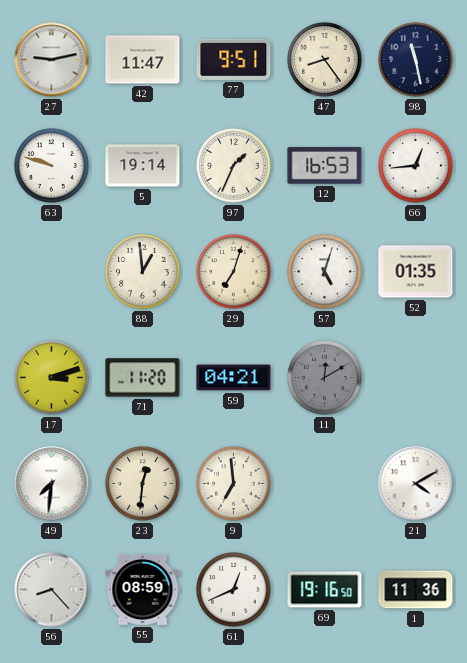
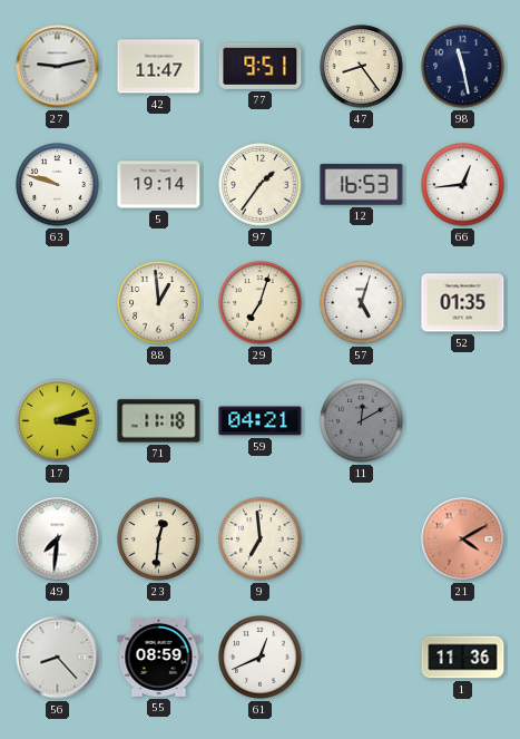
97: 1:34 -> 1:36 (261, 185)
71: 11:20 -> 11:18 (159, 421)
21 dial: white -> salmon (463, 539)
69: 19:16 -> none (325, 590)
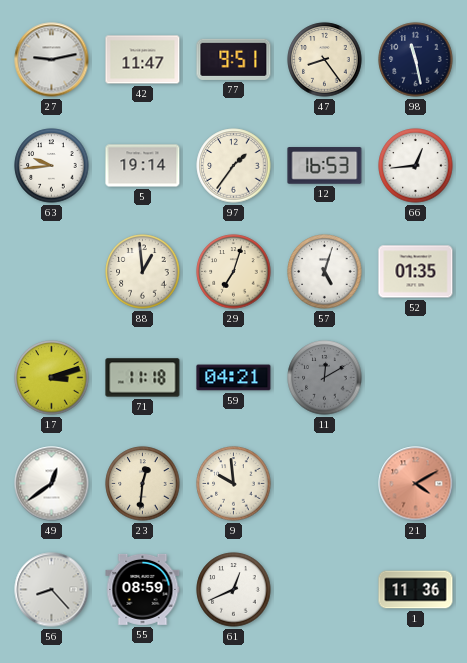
63: 9:48 -> 9:44 (52, 166)
49: 7:31 -> 12:39 (52, 484)
9: 6:59 -> 9:59 (234, 484)
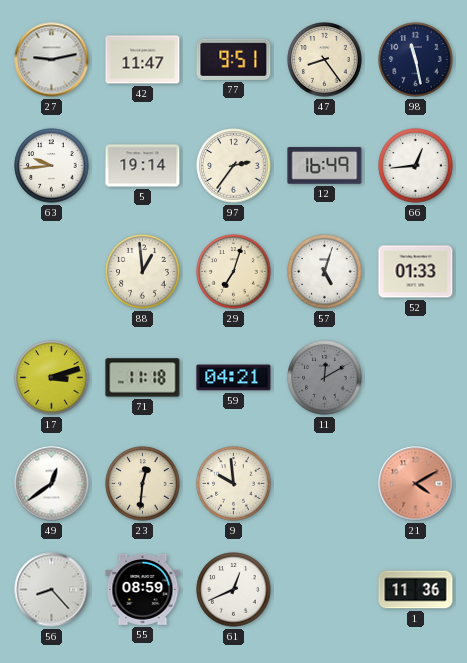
97: 1:36 -> 2:36 (234, 166)
12: 16:53 -> 16:49 (325, 166)
52: 01:35 -> 01:33 (416, 272)
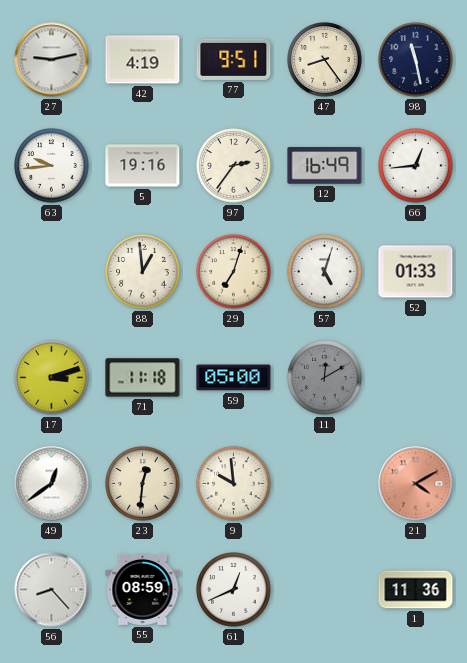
42: 11:47 -> 4:19 (143, 60)
5: 19:14 -> 19:16 (143, 166)
59: 04:21 -> 05:00 (234, 378)
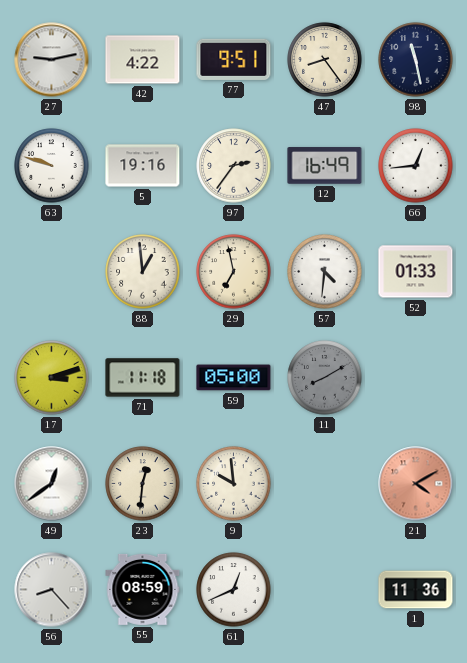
42: 4:19 -> 4:22 (143, 60)
63: 9:44 -> 9:48 (52, 166)
29: 7:03 -> 6:58 (234, 272)
57: 5:03 -> 4:31 (325, 272)
11: 12:10 -> 8:10 (325, 378)
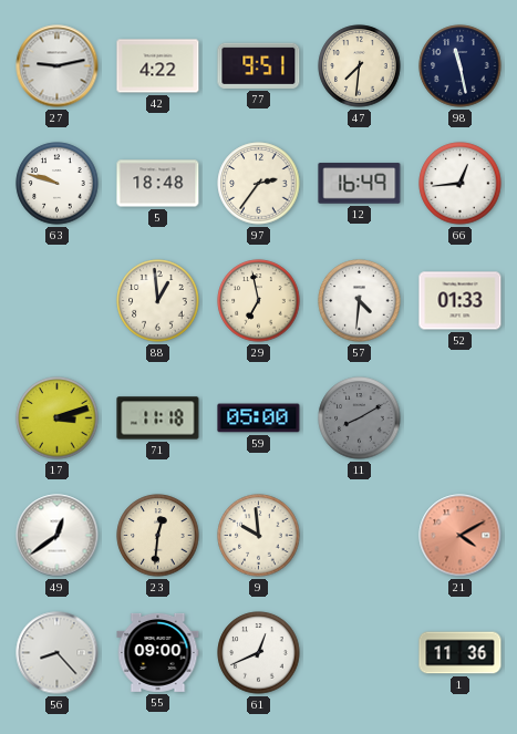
47: 8:24 -> 7:31 (360, 66)
5: 19:16 -> 18:48 (158, 184)
55: 08:59 -> 09:00 (158, 652)
